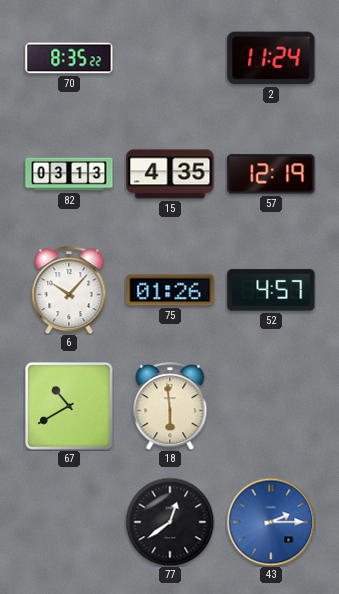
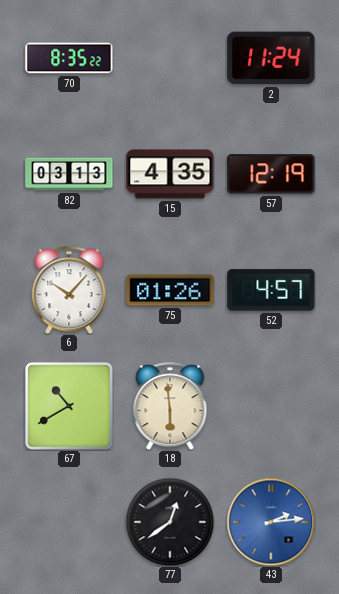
43: 2:15 -> 2:14 (271, 522)
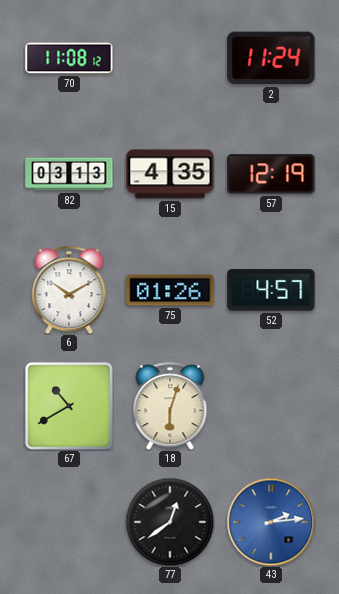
70: 8:35 -> 11:08 (69, 58)
6: 10:07 -> 10:10 (69, 290)
18: 5:59 -> 6:03 (170, 406)
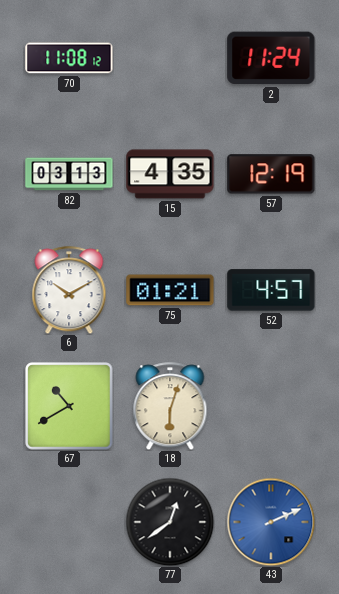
75: 01:26 -> 01:21 (170, 290)
43: 2:14 -> 2:11 (271, 522)
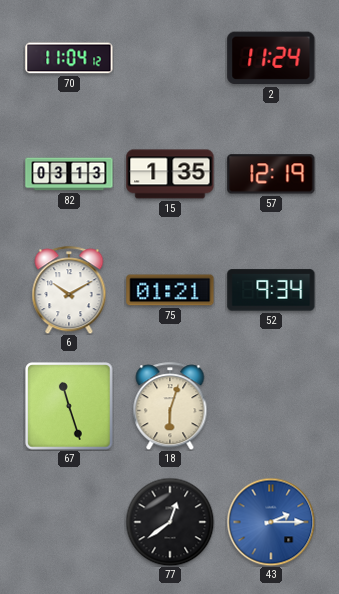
70: 11:08 -> 11:04 (69, 58)
15: 4:35 -> 1:35 (170, 174)
52: 4:57 -> 9:34 (271, 290)
67: 10:40 -> 11:27 (69, 406)
43: 2:11 -> 2:15 (271, 522)
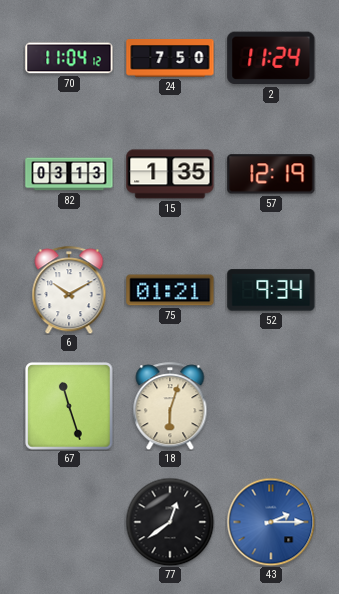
24: none -> 7:50 (170, 58)
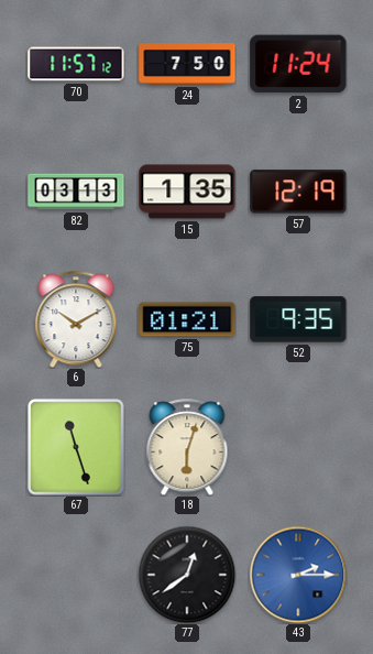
70: 11:04 -> 11:57 (76, 64)
52: 9:34 -> 9:35 (298, 319)
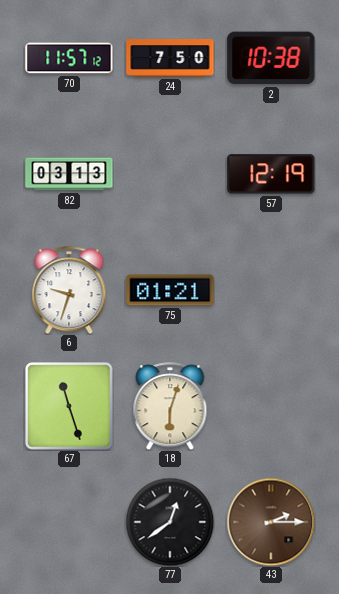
2: 11:24 -> 10:38 (271, 58)
15: 1:35 -> none (187, 192)
6: 10:10 -> 9:33 (69, 290)
52: 9:35 -> none (298, 319)
43 dial: blue -> brown (271, 522)
